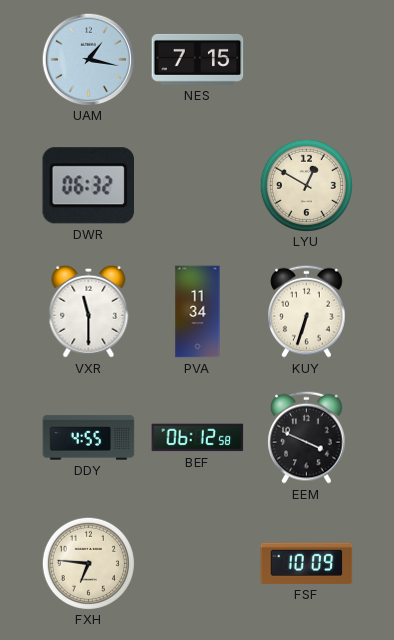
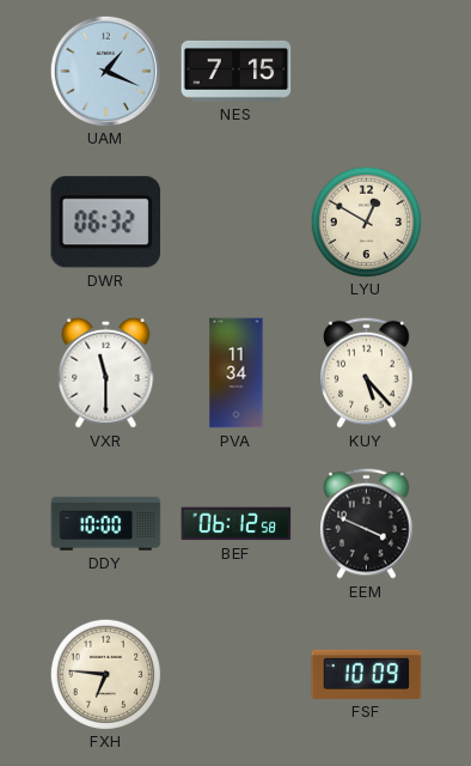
UAM: 1:17 -> 1:19 (105, 71)
KUY: 6:33 -> 5:23 (367, 372)
DDY: 4:55 -> 10:00 (106, 524)
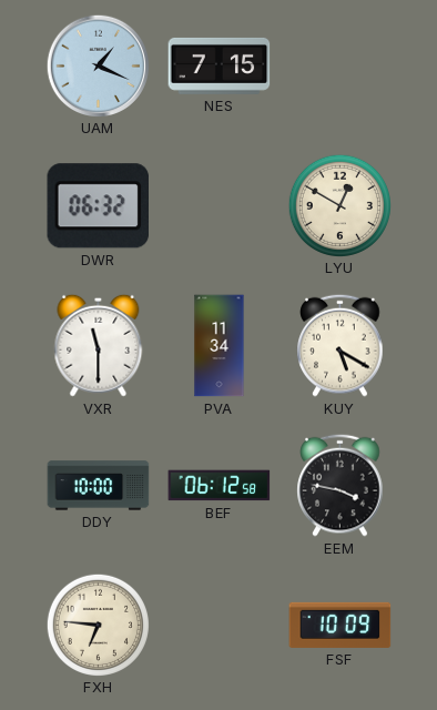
KUY: 5:23 -> 5:20 (341, 345)
EEM: 3:49 -> 3:47 (341, 485)
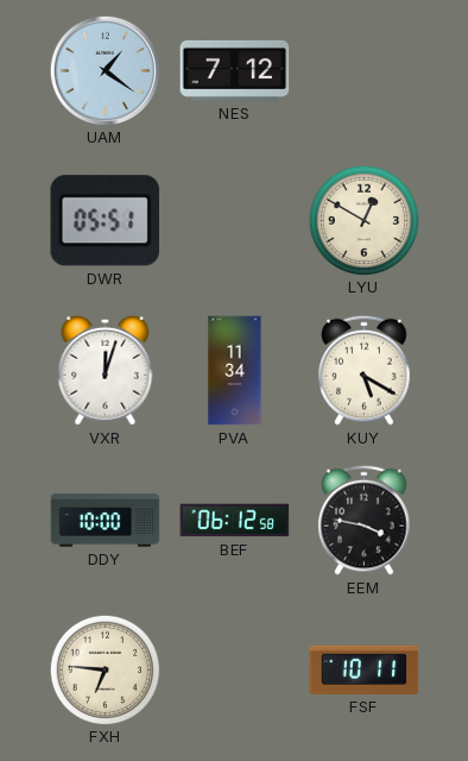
UAM: 1:19 -> 1:21 (105, 70)
NES: 7:15 -> 7:12 (235, 70)
DWR: 06:32 -> 05:51 (105, 221)
VXR: 11:30 -> 12:03 (106, 370)
FSF: 10:09 -> 10:11 (365, 669)
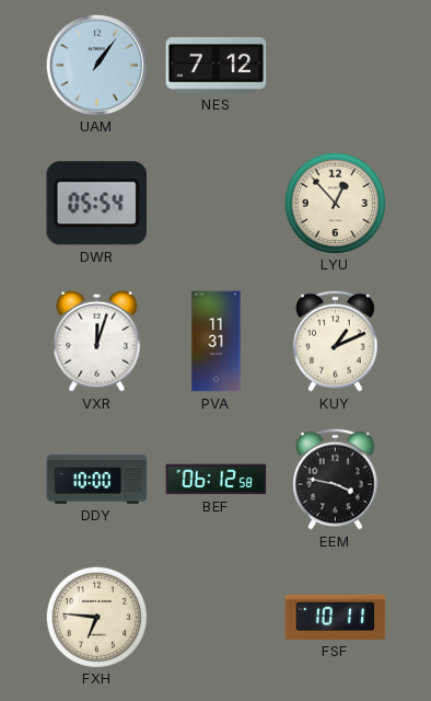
UAM: 1:21 -> 1:06 (96, 65)
DWR: 05:51 -> 05:54 (96, 204)
LYU: 12:50 -> 12:53 (335, 203)
PVA: 11:34 -> 11:31 (217, 342)
KUY: 5:20 -> 1:11 (336, 341)
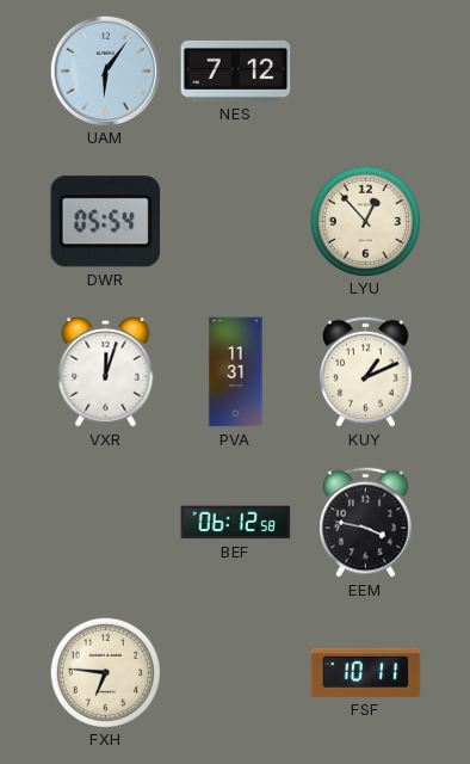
UAM: 1:06 -> 6:06 (105, 70)
DDY: 10:00 -> none (97, 480)
